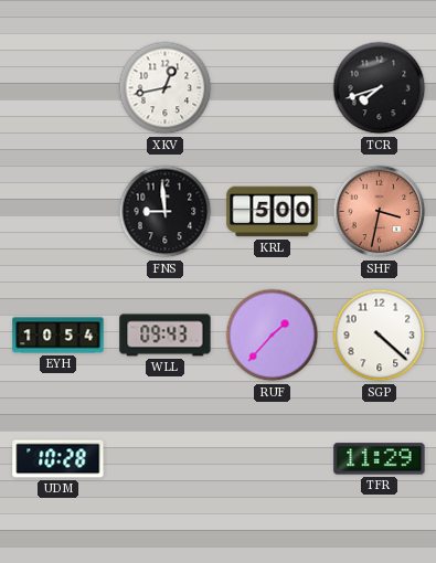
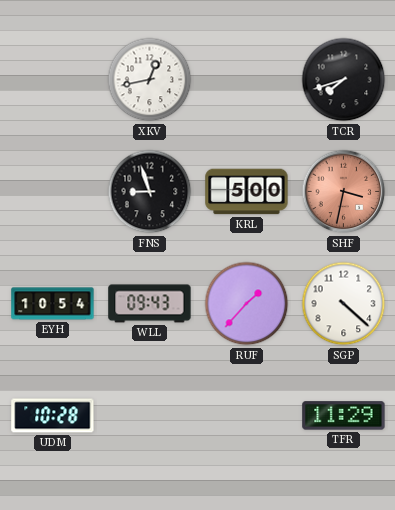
FNS: 8:59 -> 8:57 (150, 192)
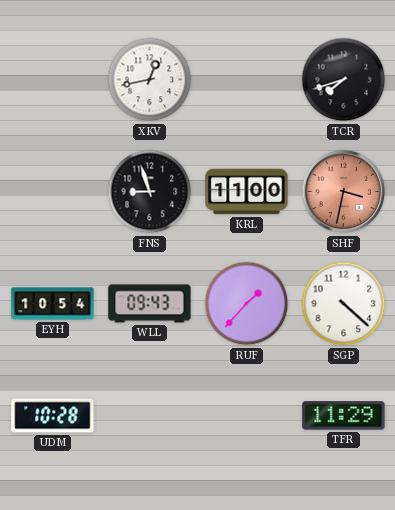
KRL: 5:00 -> 11:00 (247, 192)
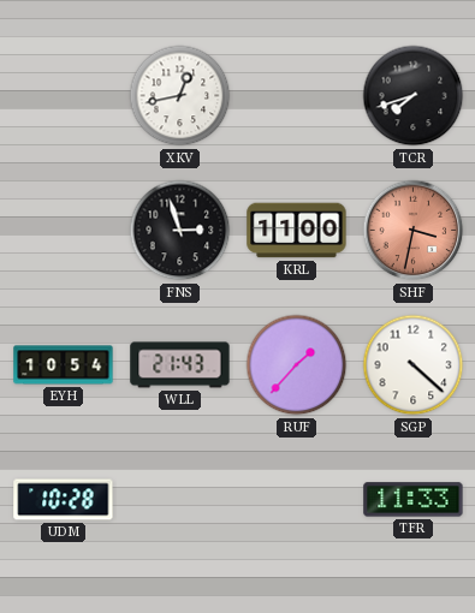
FNS: 8:57 -> 2:57 (180, 231)
WLL: 09:43 -> 21:43 (180, 365)
TFR: 11:29 -> 11:33 (414, 500)
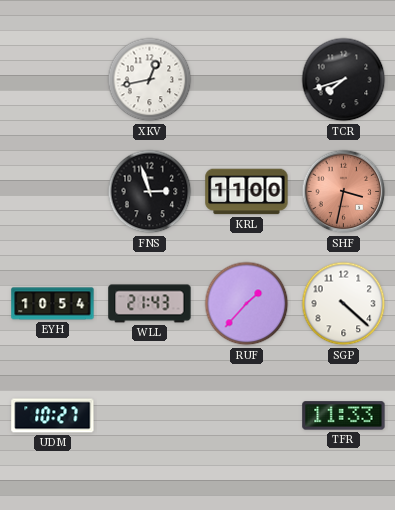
UDM: 10:28 -> 10:27 (53, 416)
